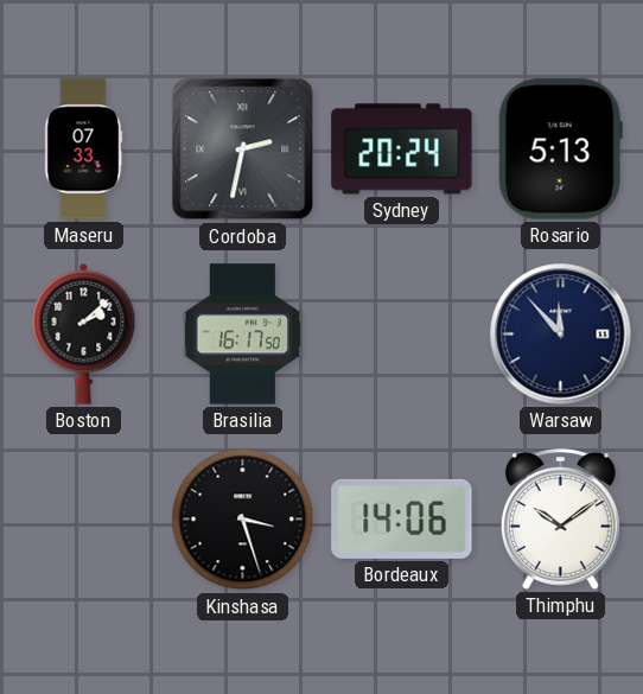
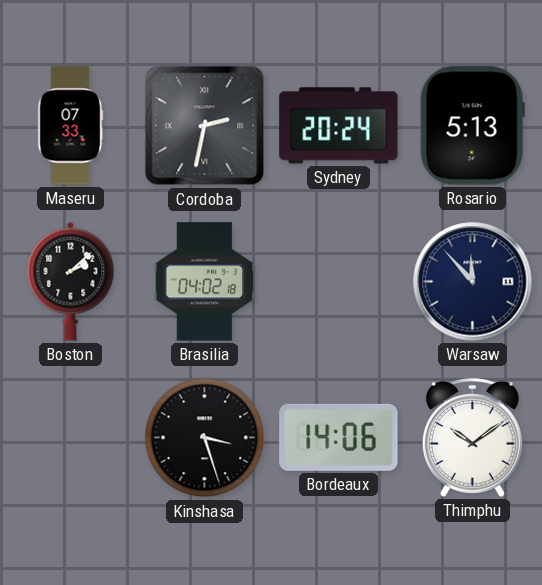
Brasilia: 16:17 -> 04:02 (205, 282)
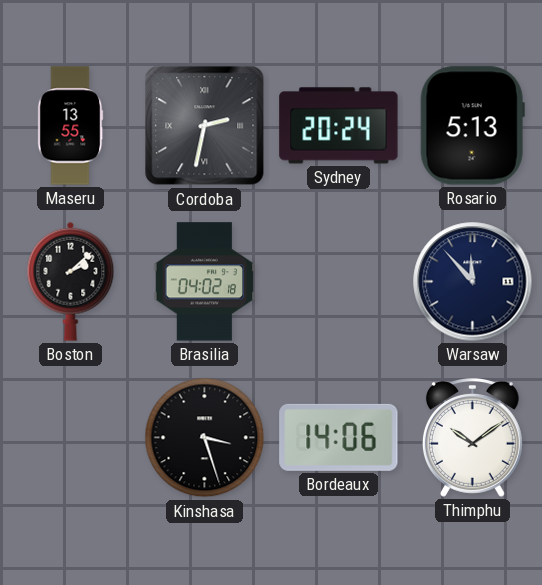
Maseru: 07:33 -> 13:55 (70, 126)
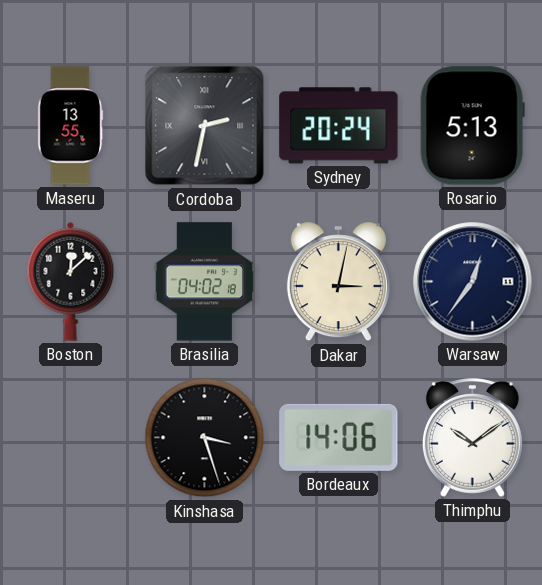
Boston: 2:08 -> 12:08 (71, 281)
Dakar: none -> 3:02 (338, 282)
Warsaw: 11:53 -> 12:36 (473, 282)
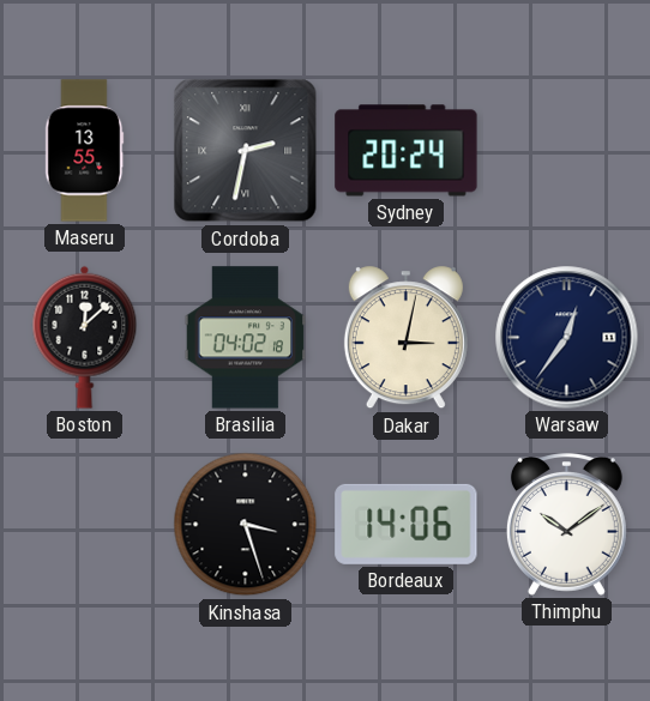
Rosario: 5:13 -> none (472, 126)
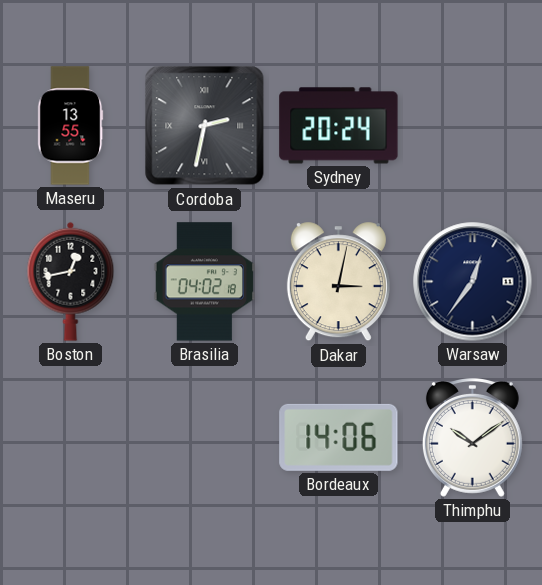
Boston: 12:08 -> 12:43 (71, 281)
Kinshasa: 3:27 -> none (246, 525)
